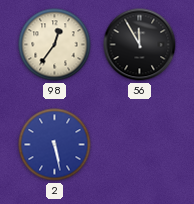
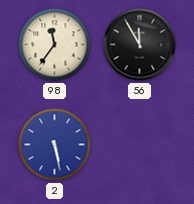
98: 12:36 -> 11:36 (55, 45)
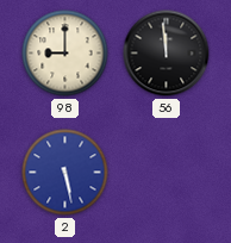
98: 11:36 -> 9:00 (65, 54)
56: 11:55 -> 11:59 (167, 54)
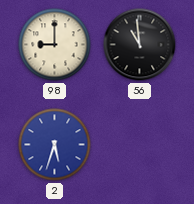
56: 11:59 -> 10:59 (140, 45)
2: 5:28 -> 5:33 (55, 145)
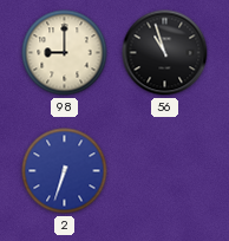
56: 10:59 -> 10:57 (165, 53)
2: 5:33 -> 6:33 (65, 171)
